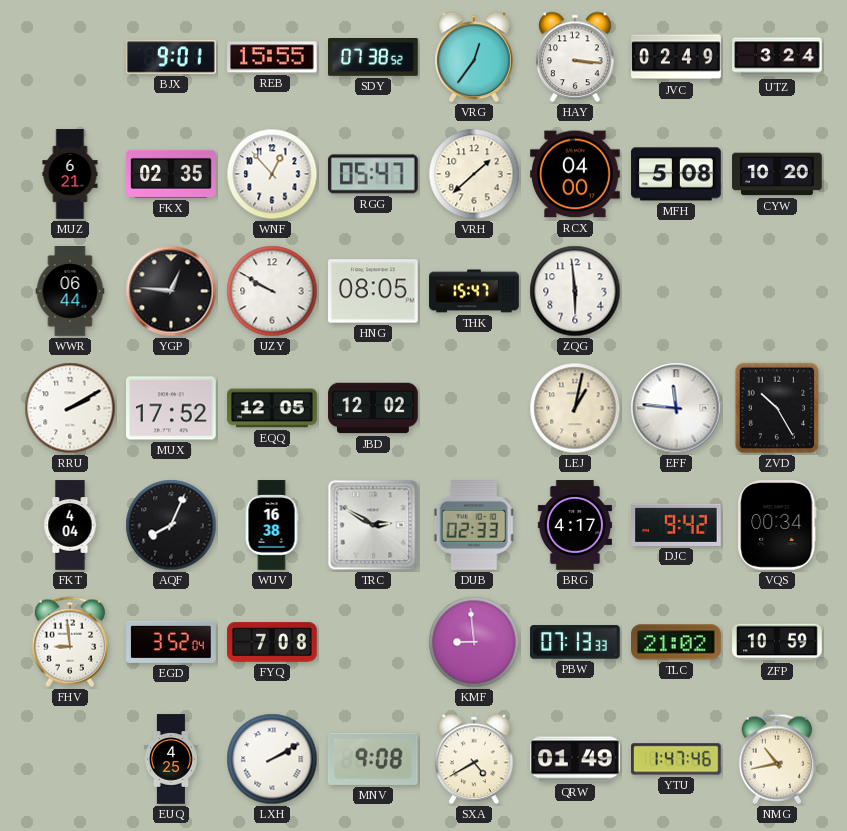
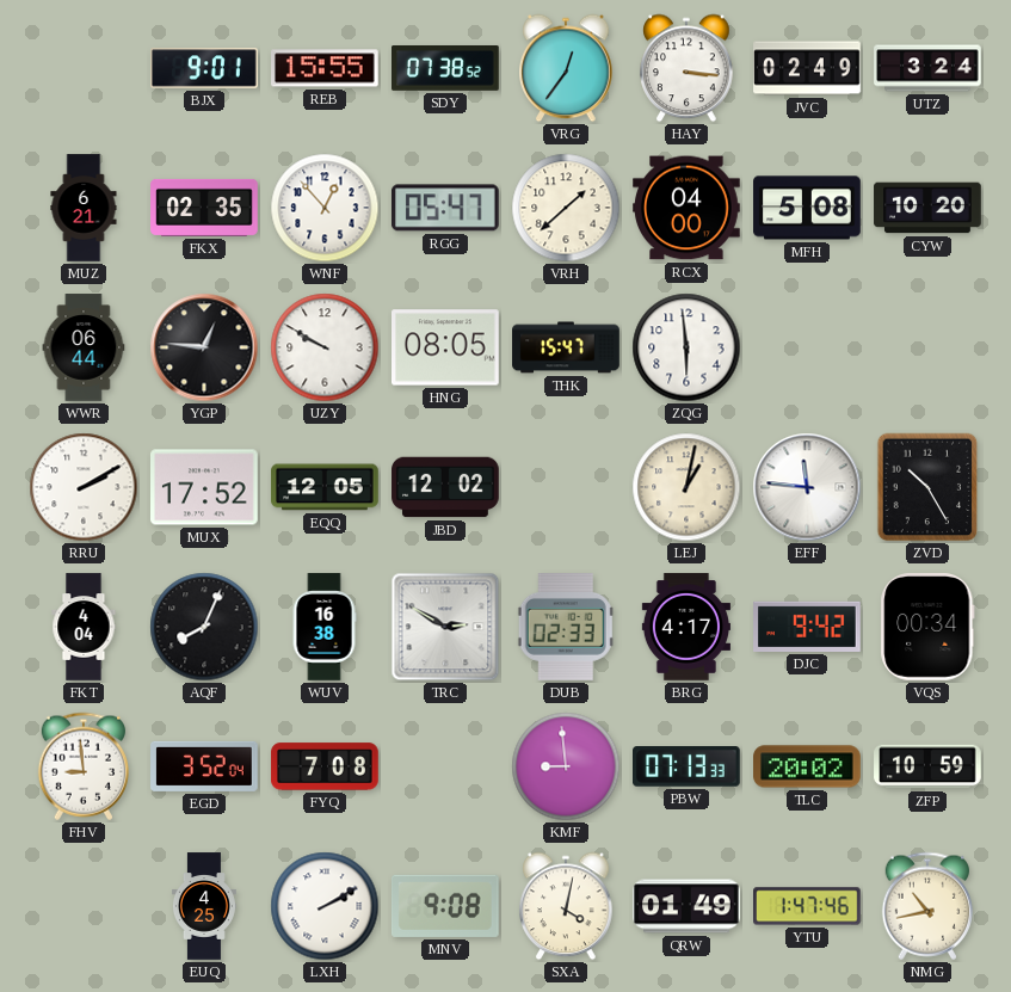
TLC: 21:02 -> 20:02 (807, 766)
SXA: 4:40 -> 4:02 (566, 906)
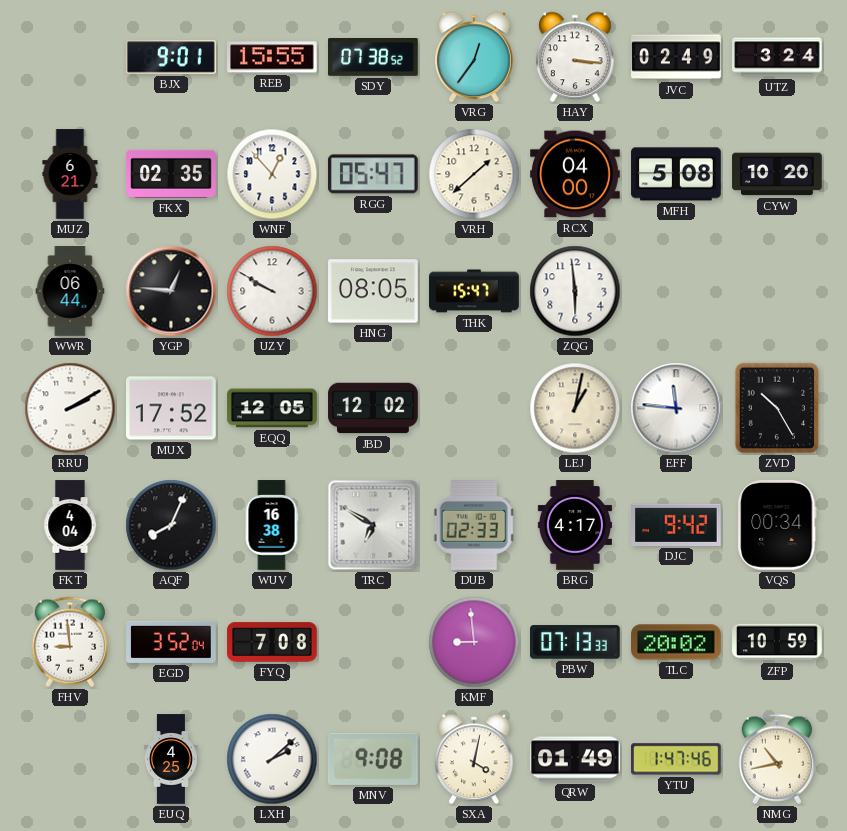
TRC: 2:50 -> 6:50 (373, 525)
LXH: 2:10 -> 2:08 (272, 759)
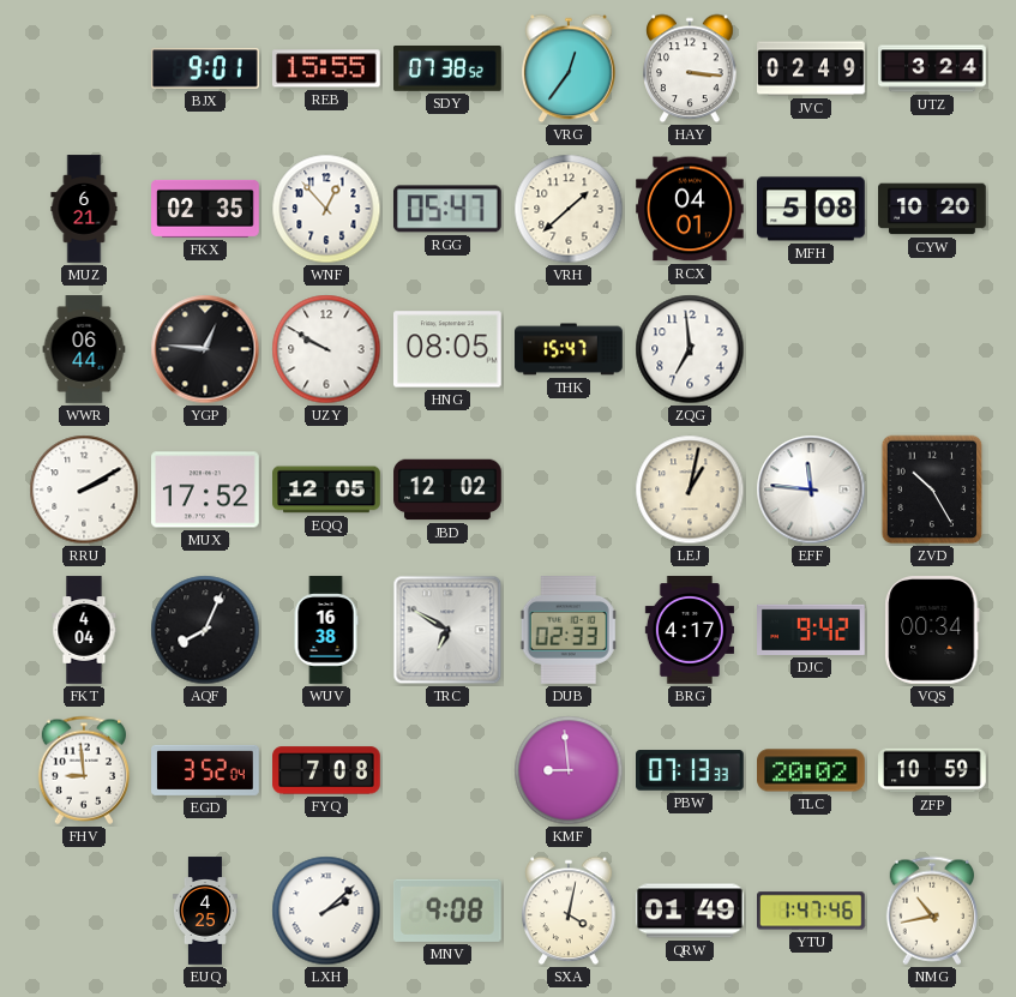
RCX: 04:00 -> 04:01 (690, 209)
ZQG: 5:59 -> 6:59 (690, 349)
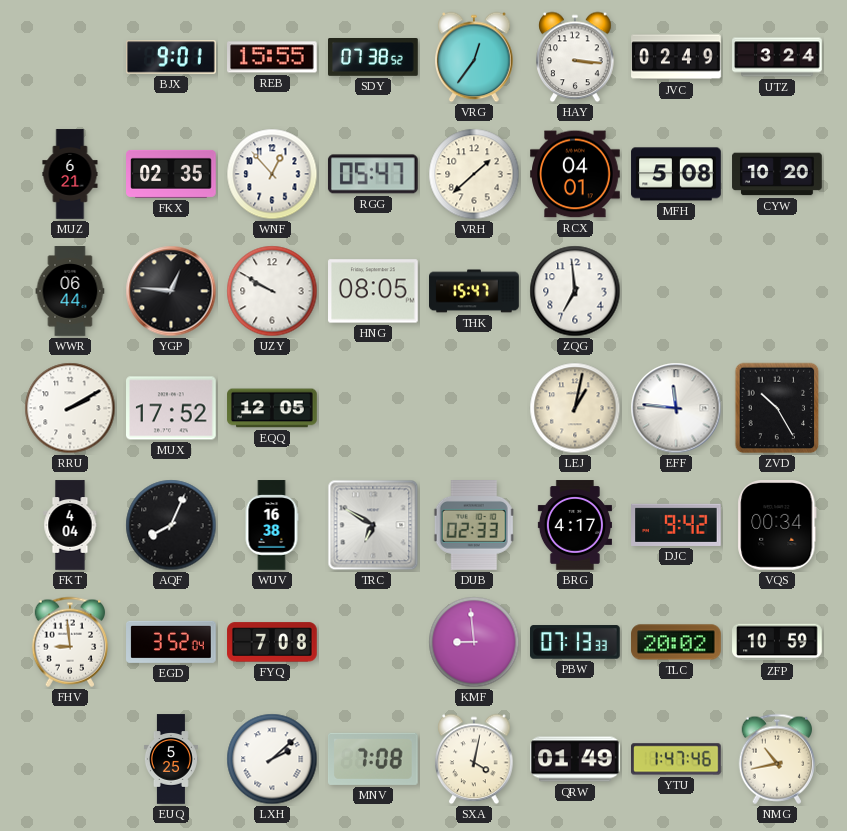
JBD: 12:02 -> none (447, 490)
EUQ: 4:25 -> 5:25 (171, 759)
MNV: 9:08 -> 7:08 (373, 759)
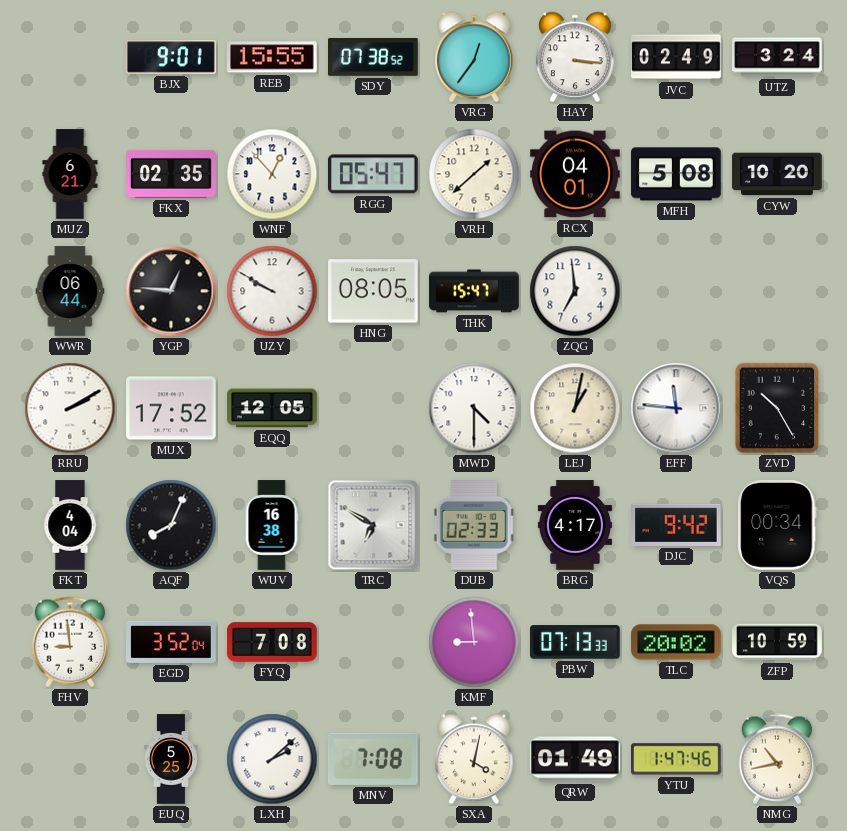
MWD: none -> 4:30 (474, 408)
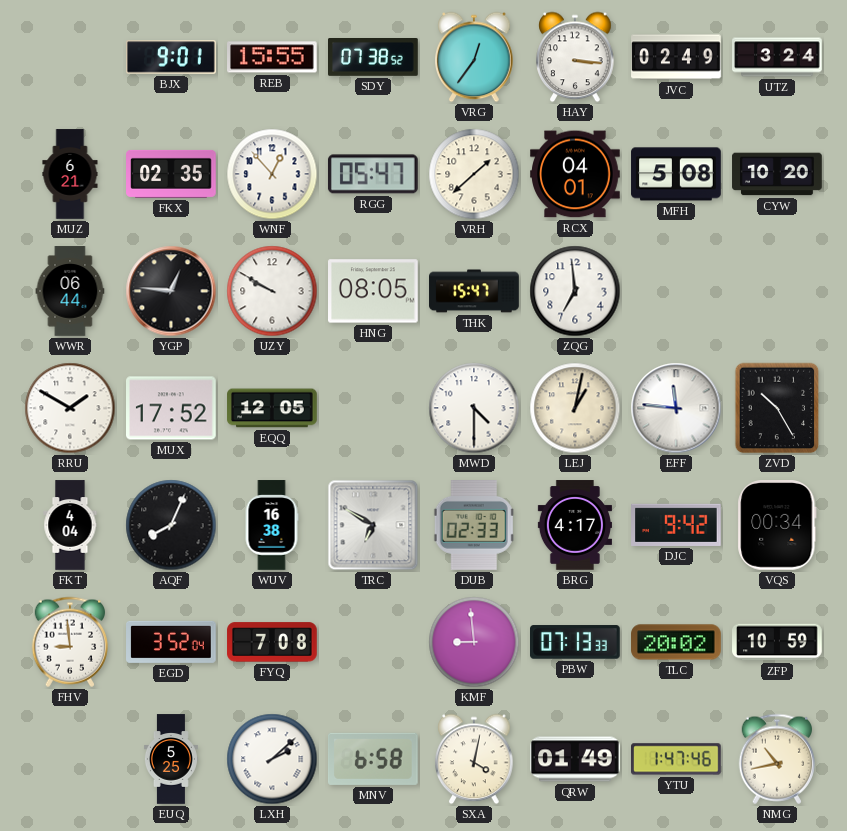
RRU: 2:10 -> 1:50 (70, 408)
MNV: 7:08 -> 6:58 (373, 759)
